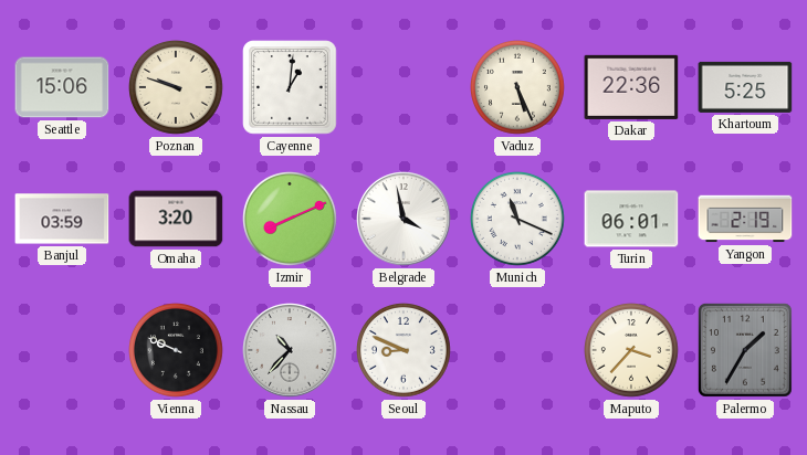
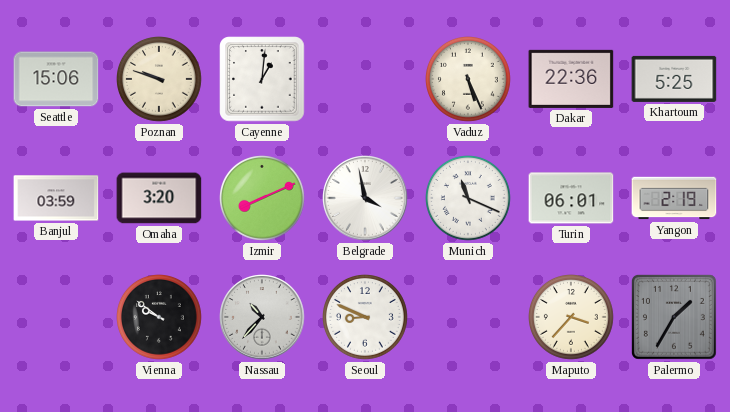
Vienna: 9:49 -> 9:51 (160, 318)
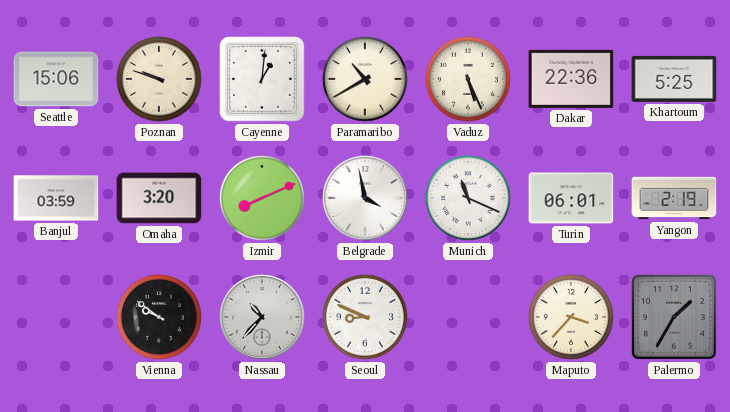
Paramaribo: none -> 10:40 (366, 80)
